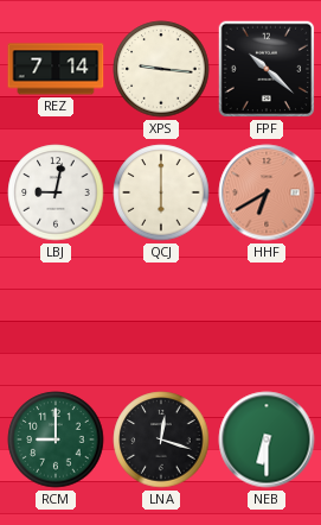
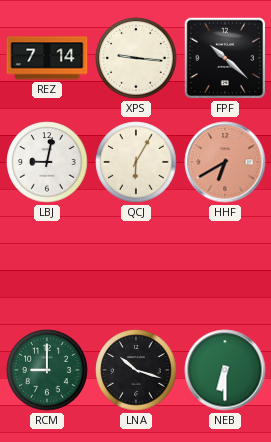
QCJ: 6:00 -> 6:05 (136, 162)
LNA: 12:18 -> 10:18 (136, 370)
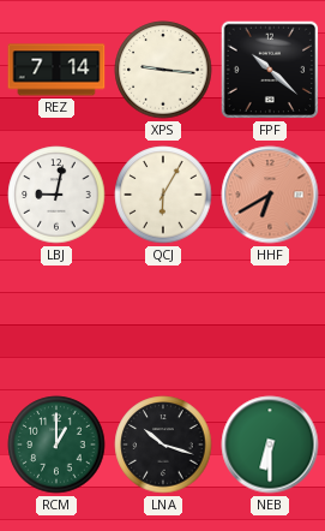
RCM: 9:00 -> 1:00 (56, 445)
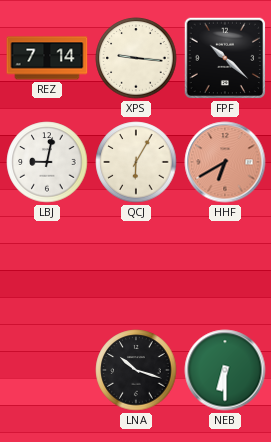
RCM: 1:00 -> none (56, 445)
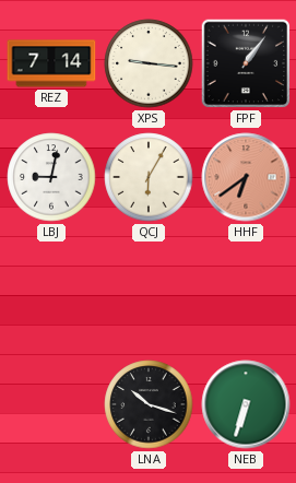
FPF: 10:22 -> 1:06 (246, 63)
HHF: 6:40 -> 6:39 (246, 177)
NEB: 6:30 -> 6:33 (246, 404)
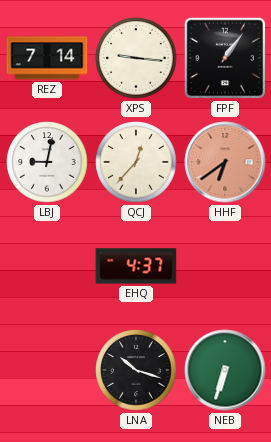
QCJ: 6:05 -> 12:37 (136, 162)
EHQ: none -> 4:37 (136, 266)
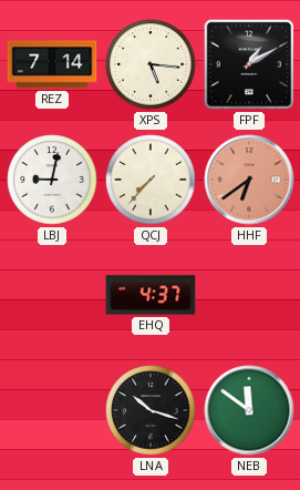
XPS: 9:16 -> 5:16 (151, 64)
FPF: 1:06 -> 1:10 (249, 64)
QCJ: 12:37 -> 7:37 (151, 180)
NEB: 6:33 -> 11:51 (249, 410)
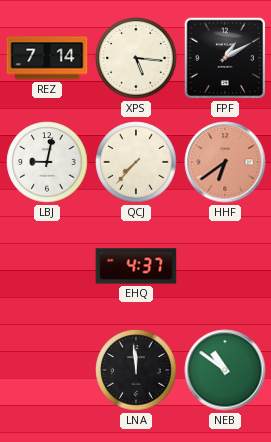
LNA: 10:18 -> 11:59 (136, 370)
NEB: 11:51 -> 10:51 (225, 370)
